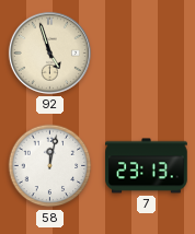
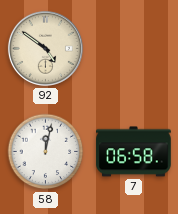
92: 4:57 -> 4:51 (45, 48)
7: 23:13 -> 06:58 (134, 152)
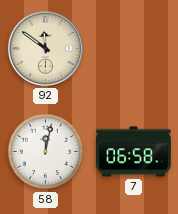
92: 4:51 -> 11:51 (45, 48)
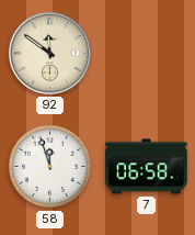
58: 12:02 -> 11:57 (50, 167)
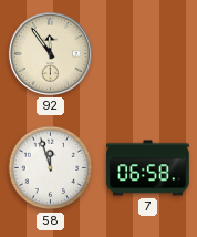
92: 11:51 -> 11:54 (50, 53)
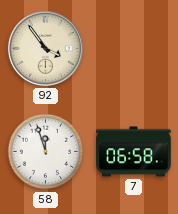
92: 11:54 -> 3:54 (45, 48)
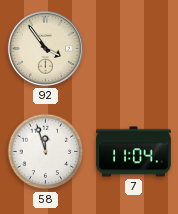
7: 06:58 -> 11:04 (134, 152)
